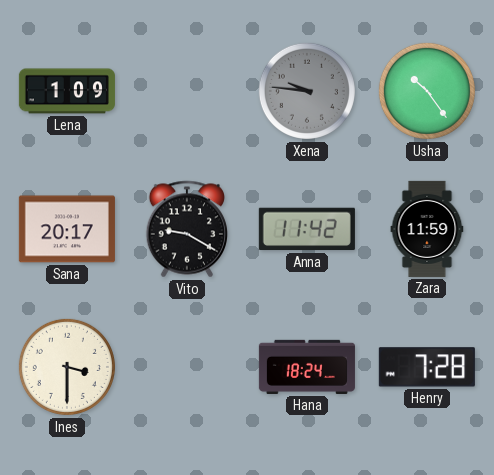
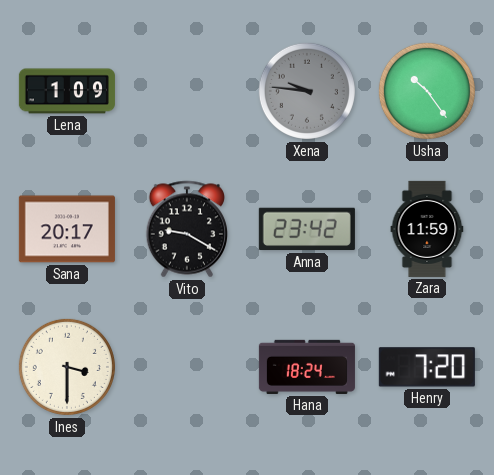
Anna: 11:42 -> 23:42 (307, 229)
Henry: 7:28 -> 7:20 (427, 367)
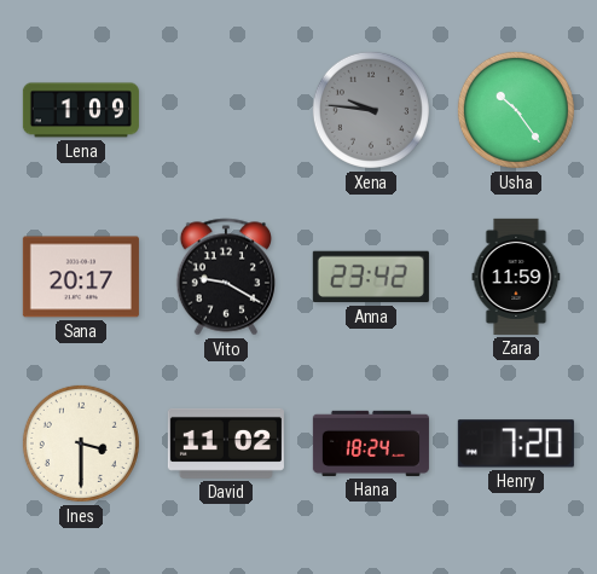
David: none -> 11:02 (226, 443)
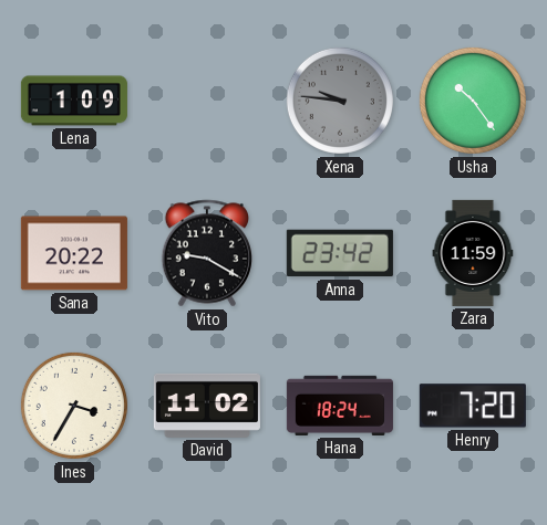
Sana: 20:17 -> 20:22 (74, 253)
Ines: 3:30 -> 3:35 (74, 406)
